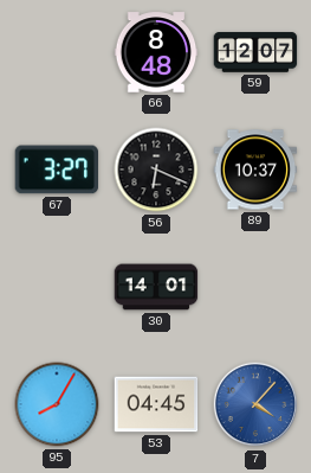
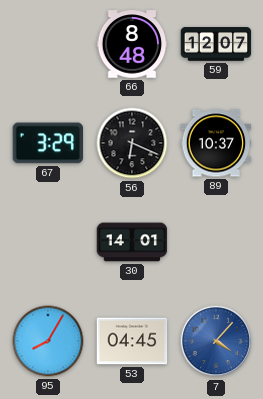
67: 3:27 -> 3:29 (48, 143)
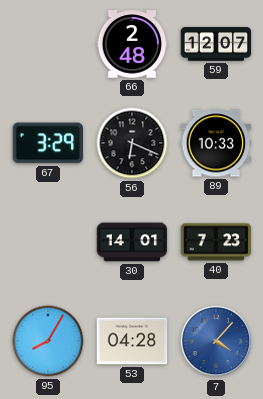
66: 8:48 -> 2:48 (132, 44)
89: 10:37 -> 10:33 (216, 143)
40: none -> 7:23 (216, 242)
53: 04:45 -> 04:28 (132, 341)
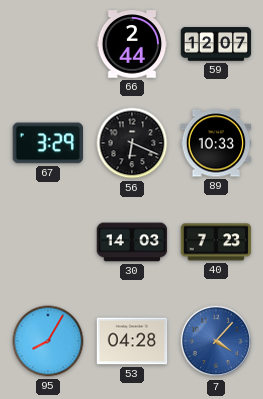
66: 2:48 -> 2:44 (132, 44)
30: 14:01 -> 14:03 (132, 242)
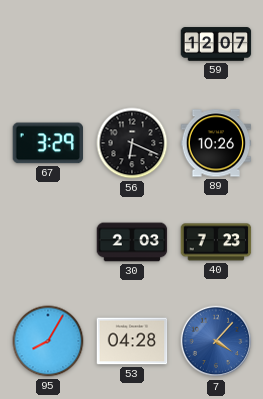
66: 2:44 -> none (132, 44)
89: 10:33 -> 10:26 (216, 143)
30: 14:03 -> 2:03 (132, 242)
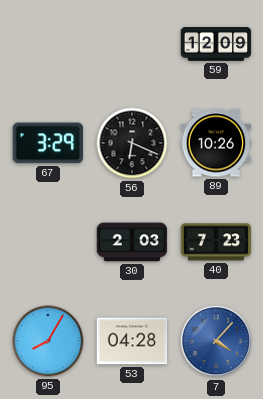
59: 12:07 -> 12:09 (216, 44)
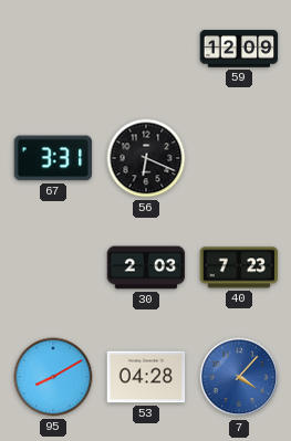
67: 3:29 -> 3:31 (53, 158)
89: 10:26 -> none (216, 143)
95: 8:05 -> 8:10 (53, 377)
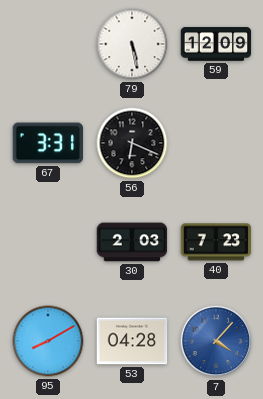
79: none -> 5:28 (132, 44)
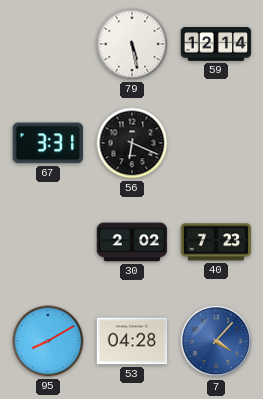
59: 12:09 -> 12:14 (216, 44)
30: 2:03 -> 2:02 (132, 242)
